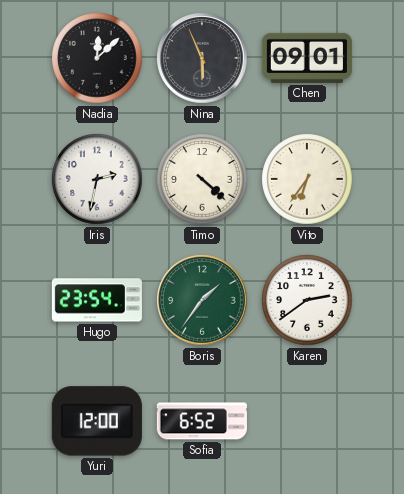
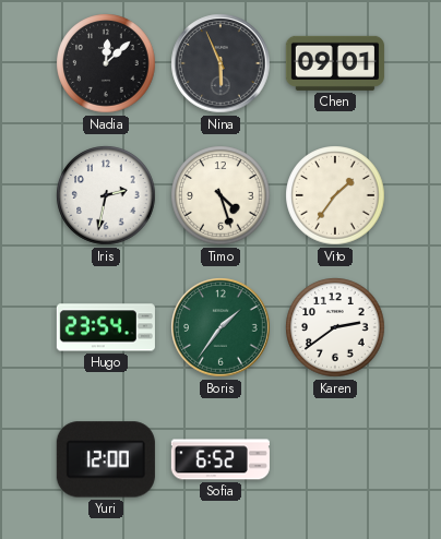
Timo: 4:22 -> 4:27 (221, 195)
Vito: 6:36 -> 1:36 (335, 195)
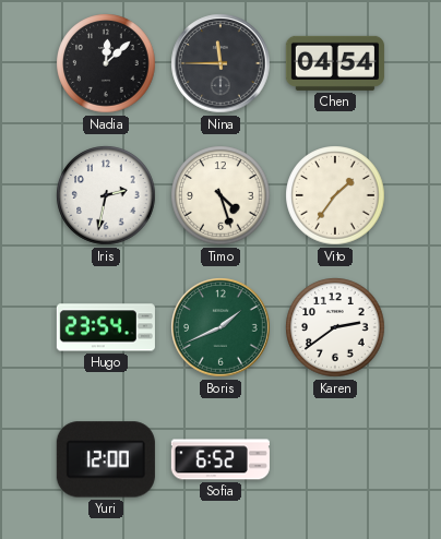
Nina: 5:56 -> 11:45 (221, 63)
Chen: 09:01 -> 04:54 (335, 63)
Boris: 1:36 -> 1:41 (221, 327)
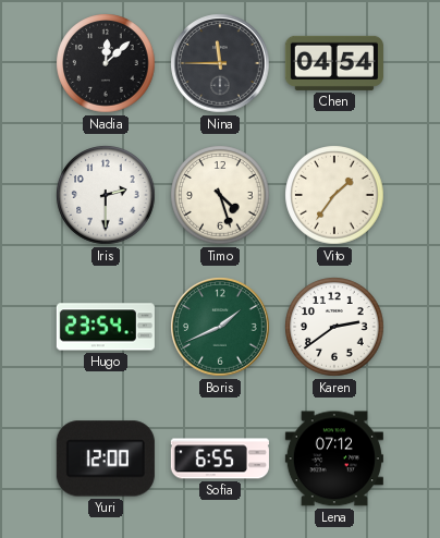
Iris: 2:32 -> 2:30 (106, 195)
Sofia: 6:52 -> 6:55 (220, 458)
Lena: none -> 07:12 (334, 458)
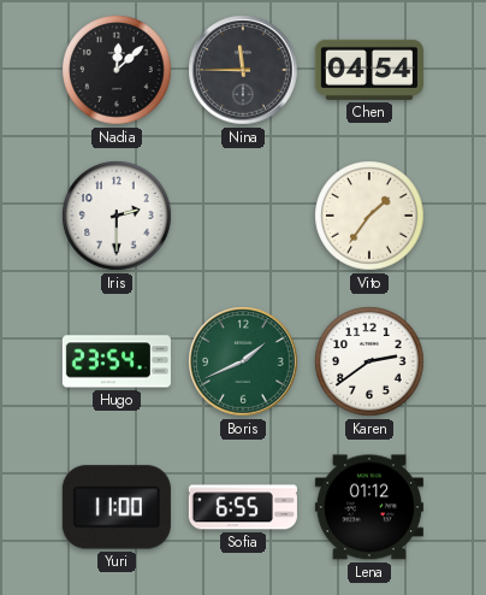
Timo: 4:27 -> none (220, 195)
Yuri: 12:00 -> 11:00 (117, 507)
Lena: 07:12 -> 01:12 (369, 507)
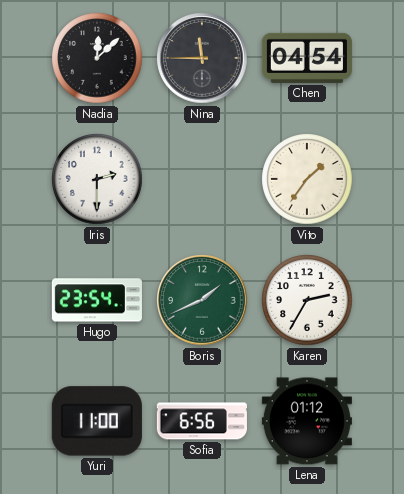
Karen: 2:39 -> 2:35 (307, 300)
Sofia: 6:55 -> 6:56 (202, 421)
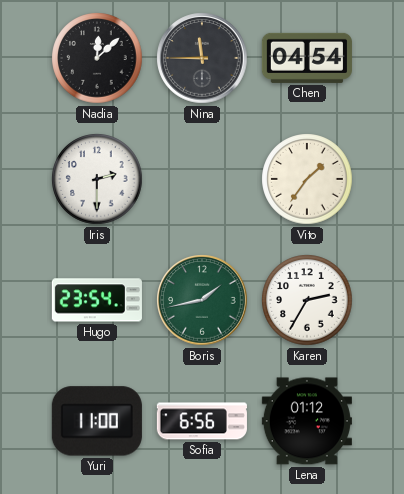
Boris: 1:41 -> 1:43 (202, 300)
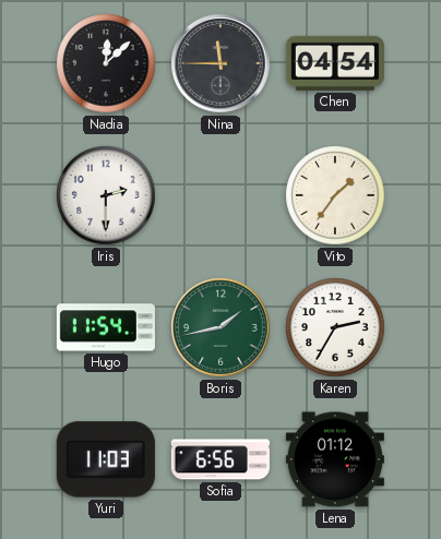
Hugo: 23:54 -> 11:54 (106, 327)
Yuri: 11:00 -> 11:03 (106, 459)
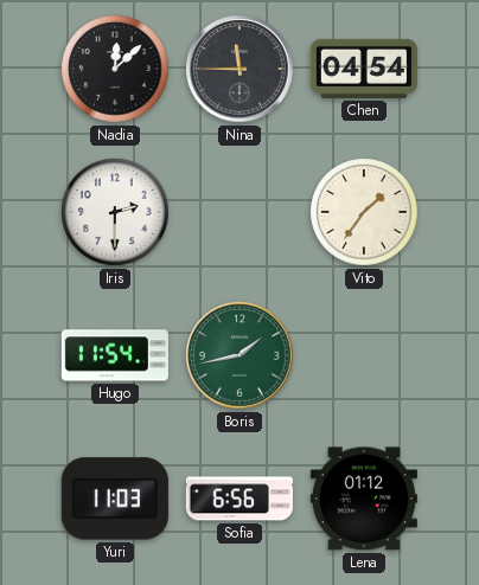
Karen: 2:35 -> none (335, 327)
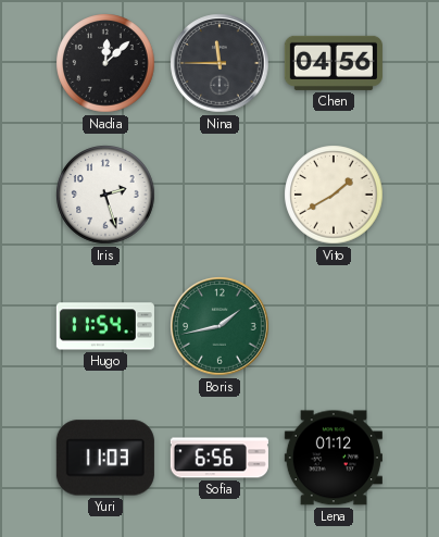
Chen: 04:54 -> 04:56 (334, 63)
Iris: 2:30 -> 2:27 (105, 195)
Vito: 1:36 -> 1:40 (334, 195)
